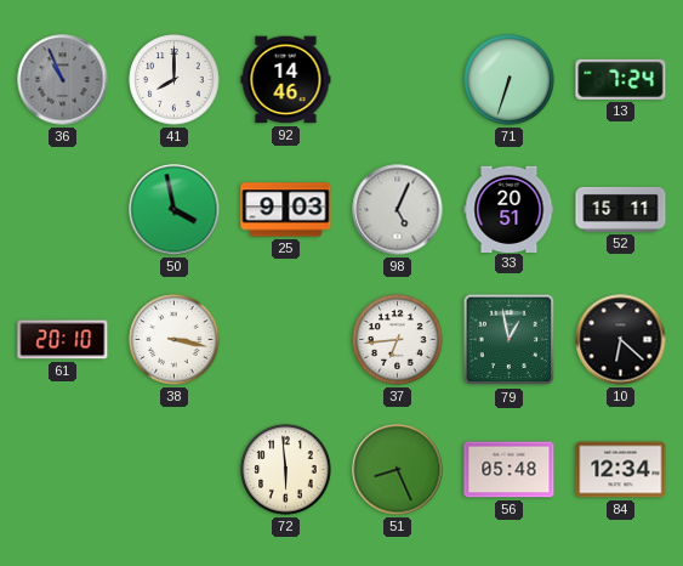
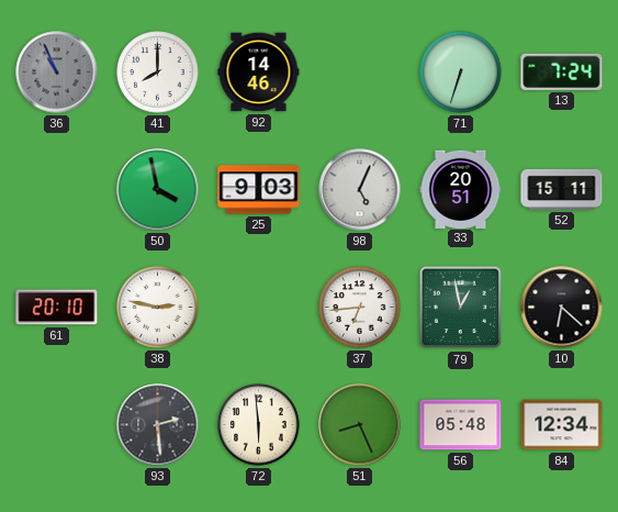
38: 3:17 -> 2:47 (158, 308)
93: none -> 2:29 (158, 425)
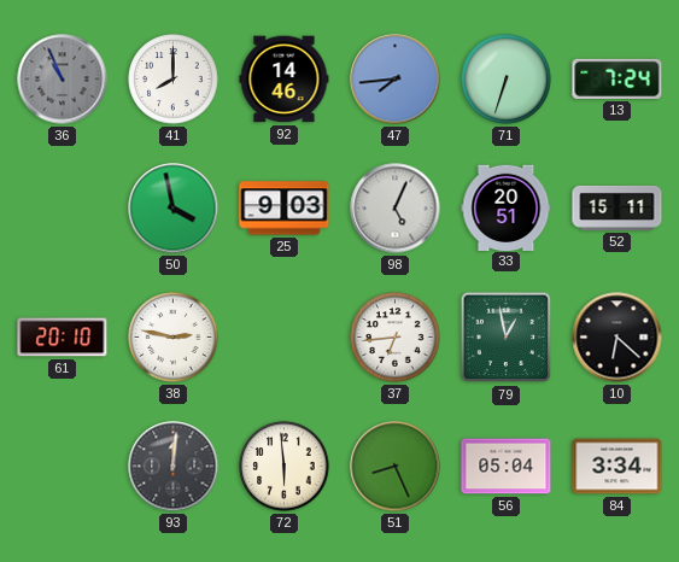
47: none -> 7:44 (396, 80)
93: 2:29 -> 12:01 (174, 467)
56: 05:48 -> 05:04 (507, 467)
84: 12:34 -> 3:34 (617, 467)
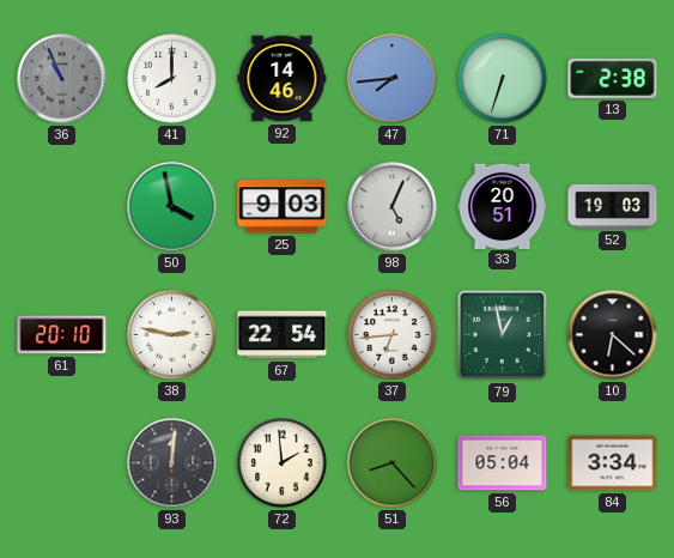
13: 7:24 -> 2:38 (613, 78)
52: 15:11 -> 19:03 (613, 206)
67: none -> 22:54 (283, 335)
72: 5:59 -> 1:59 (283, 463)
51: 8:26 -> 8:23 (393, 463)
